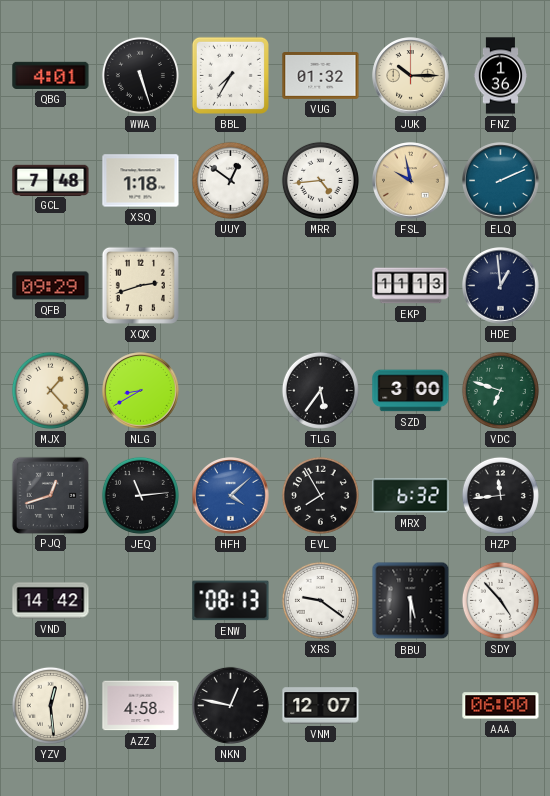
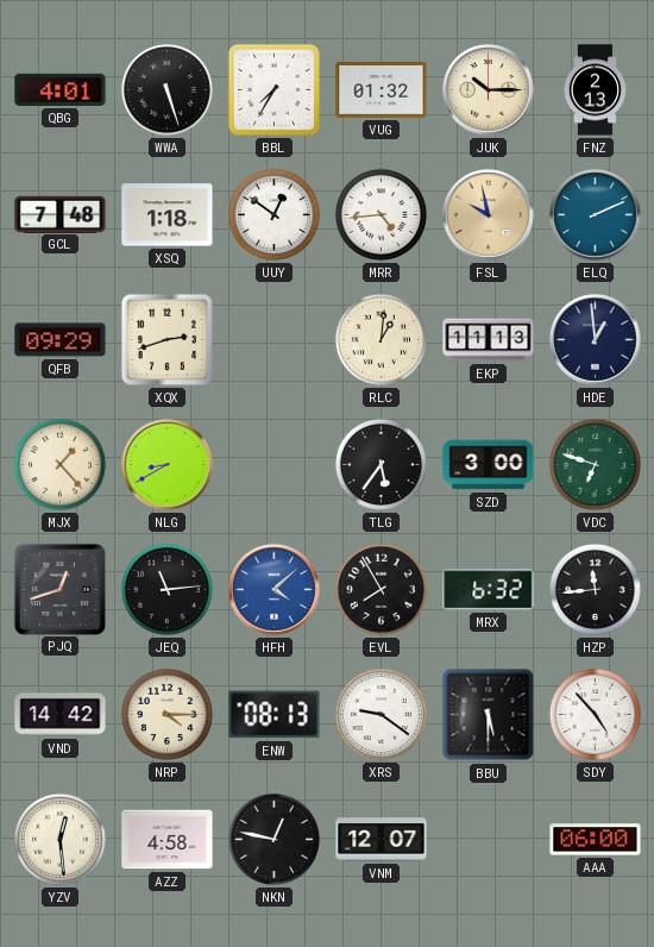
FNZ: 1:36 -> 2:13 (596, 90)
RLC: none -> 1:01 (381, 339)
NRP: none -> 4:15 (166, 714)
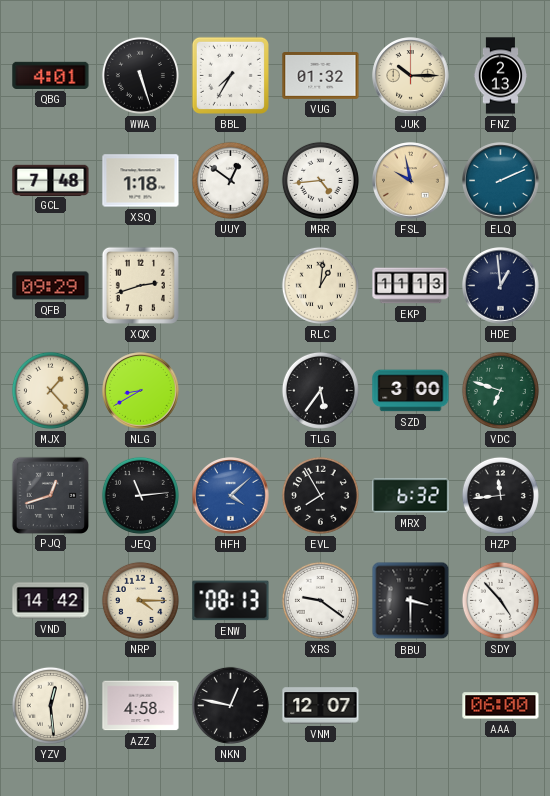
BBU: 5:30 -> 3:30 (411, 601)
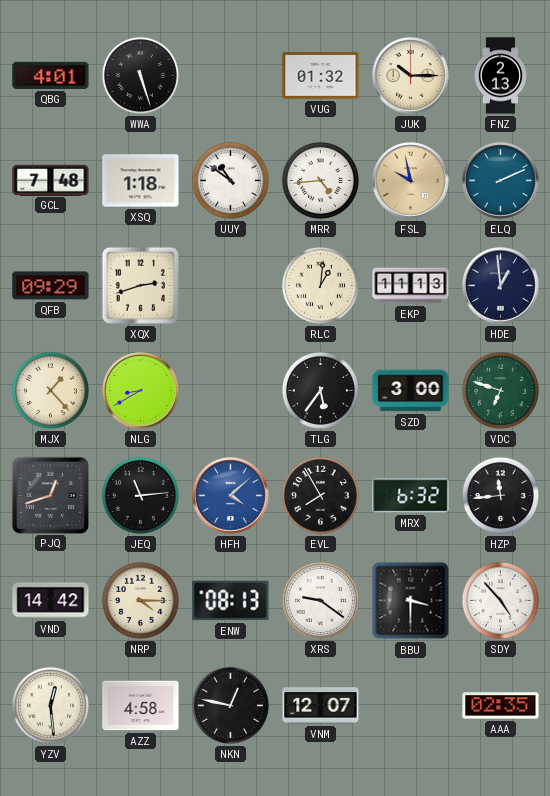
BBL: 7:35 -> none (230, 75)
UUY: 12:51 -> 10:51 (230, 180)
AAA: 06:00 -> 02:35 (501, 706)
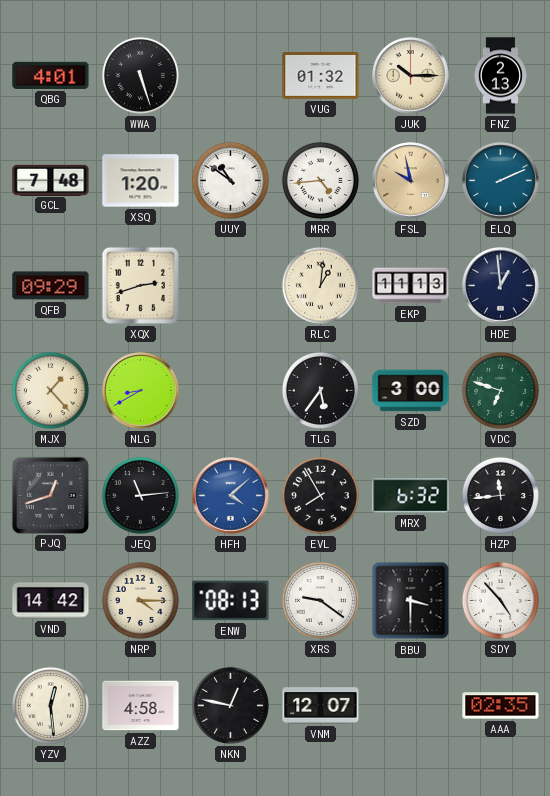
XSQ: 1:18 -> 1:20 (141, 181)
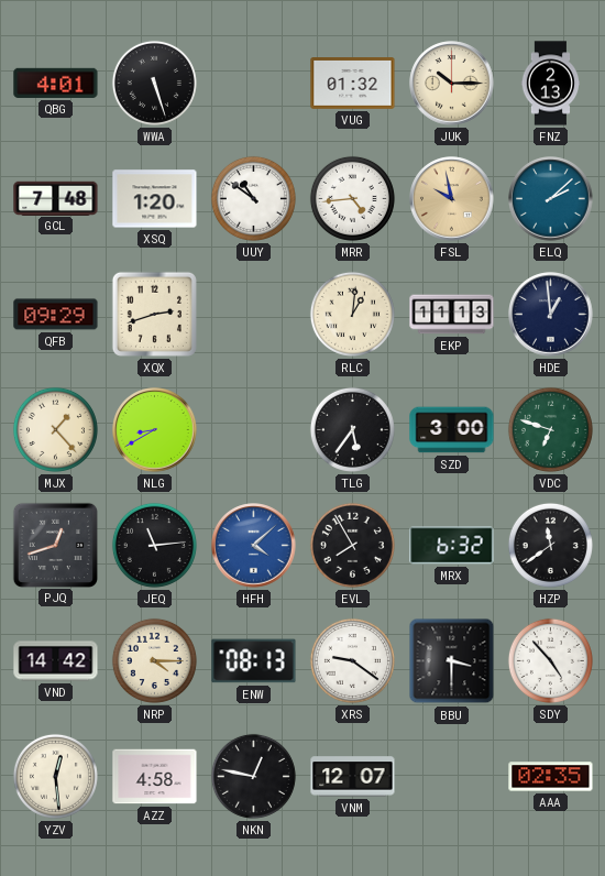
ELQ: 2:11 -> 2:08 (551, 199)
HZP: 11:44 -> 11:39 (550, 545)
